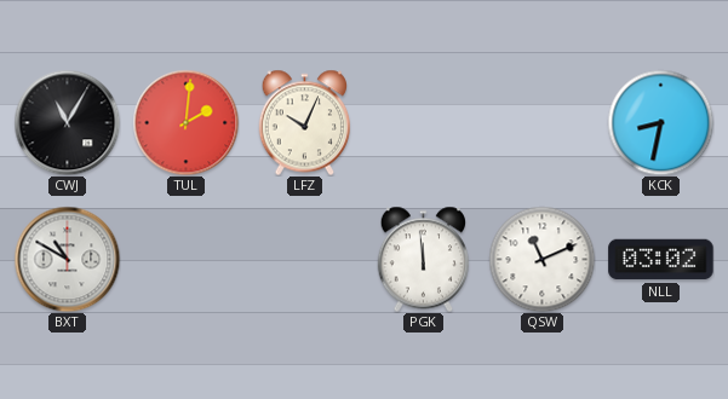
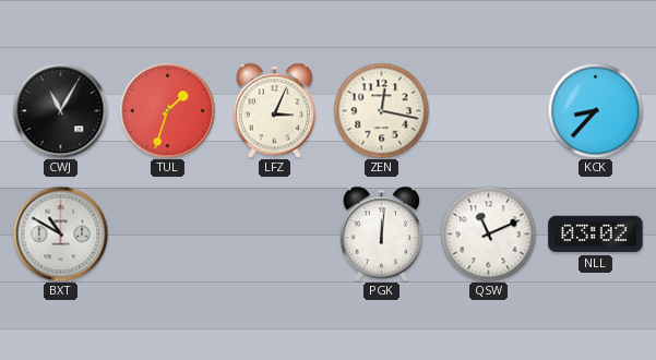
TUL: 2:01 -> 1:33 (167, 110)
LFZ: 10:04 -> 3:04 (274, 110)
ZEN: none -> 12:17 (381, 110)
KCK: 8:32 -> 8:37 (595, 110)
PGK: 11:59 -> 12:01 (381, 233)
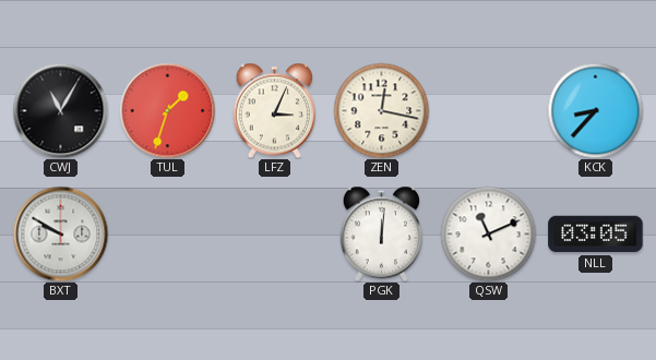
BXT: 10:50 -> 9:50 (60, 233)
NLL: 03:02 -> 03:05 (596, 235)
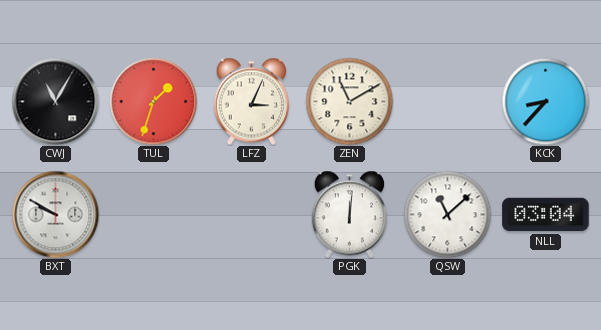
ZEN: 12:17 -> 11:10 (349, 101)
QSW: 11:11 -> 11:08 (447, 214)
NLL: 03:05 -> 03:04 (546, 215)
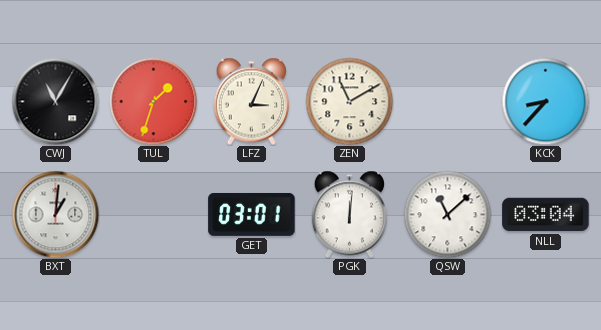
BXT: 9:50 -> 1:01 (55, 214)
GET: none -> 03:01 (252, 214)
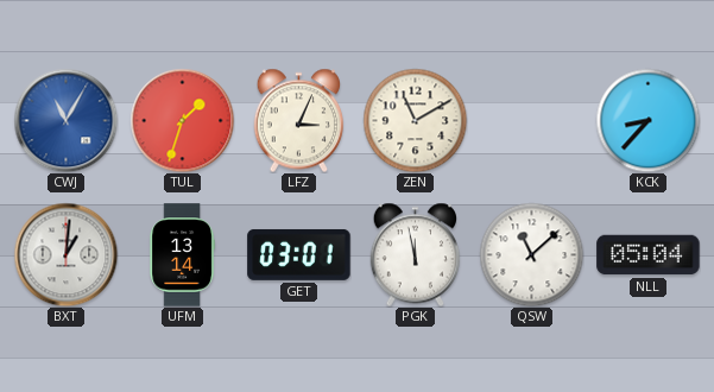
CWJ dial: black -> blue (65, 120)
UFM: none -> 13:14 (182, 255)
PGK: 12:01 -> 11:58 (415, 254)
NLL: 03:04 -> 05:04 (649, 255)
